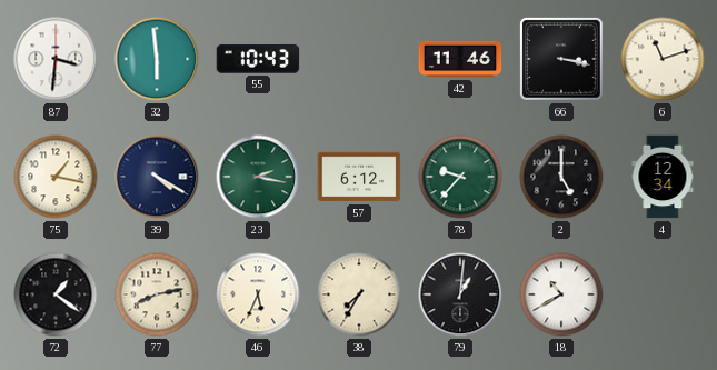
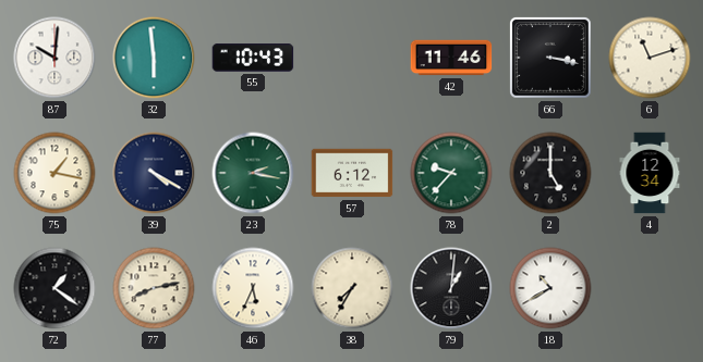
87: 3:31 -> 10:01 (54, 58)
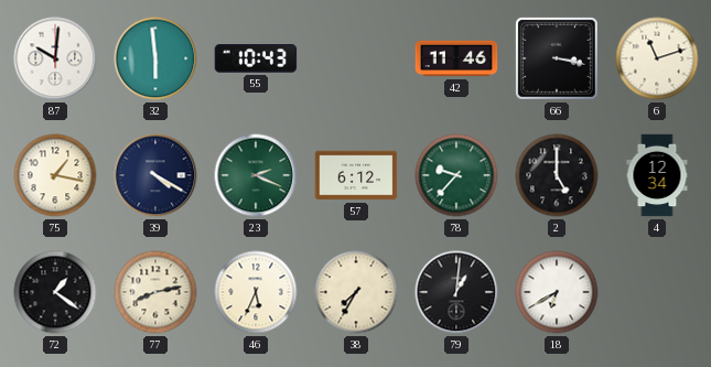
23: 2:17 -> 2:19 (256, 175)
18: 10:40 -> 6:40 (557, 292)
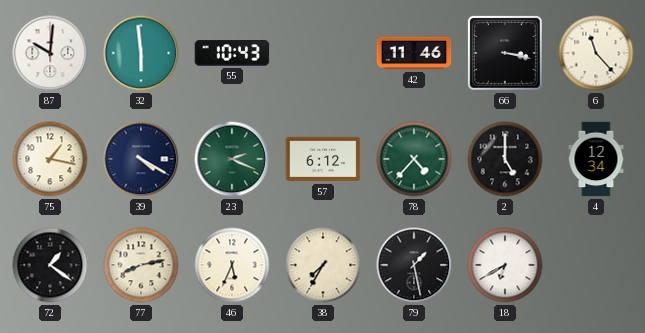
6: 11:12 -> 11:23 (596, 53)
78: 9:37 -> 4:37 (414, 159)
79: 1:01 -> 1:28 (414, 265)
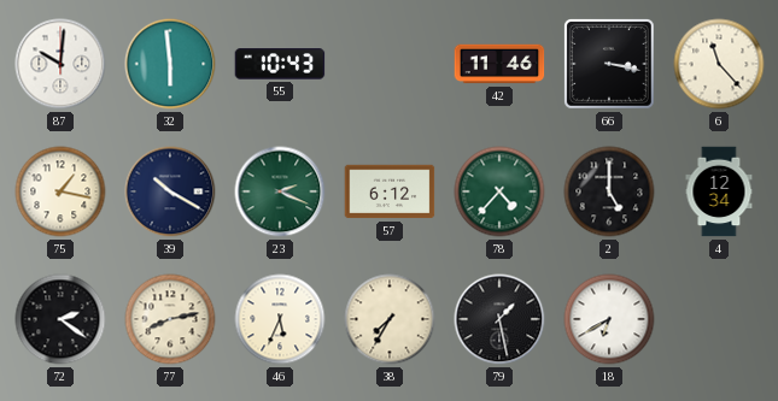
39: 4:20 -> 10:20 (170, 191)
72: 1:21 -> 2:21 (60, 319)
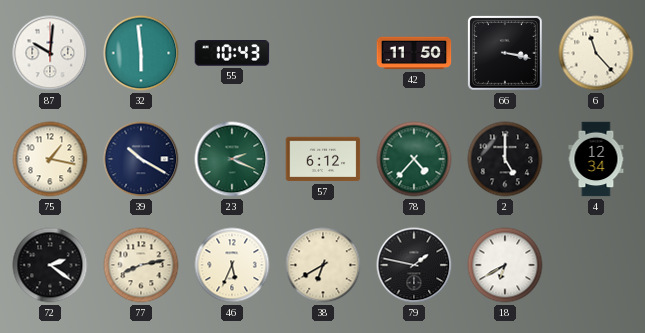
42: 11:46 -> 11:50 (414, 53)
38: 7:35 -> 6:40 (323, 265)
79: 1:28 -> 1:47 (414, 265)
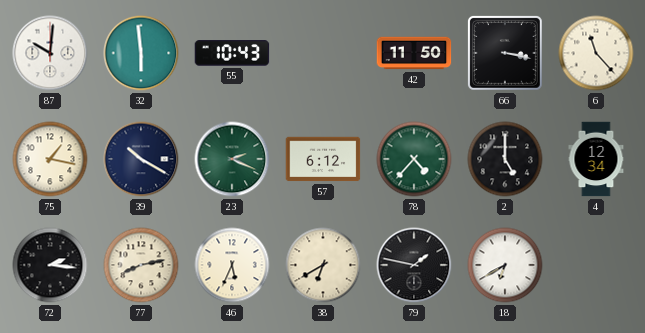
72: 2:21 -> 2:16 (50, 265)
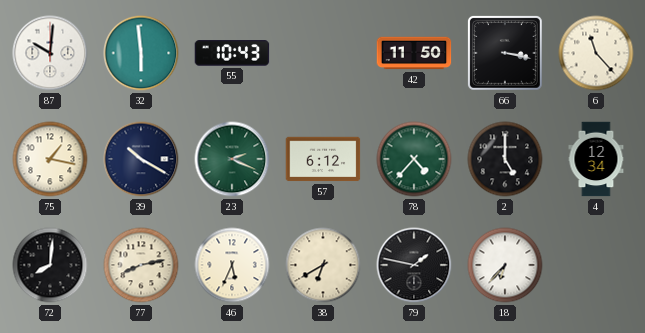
72: 2:16 -> 8:01 (50, 265)
18: 6:40 -> 6:37 (505, 265)
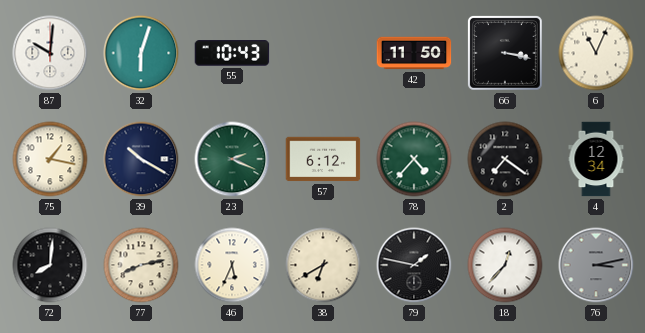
32: 5:59 -> 6:03 (141, 53)
6: 11:23 -> 11:04 (596, 53)
2: 5:00 -> 7:21 (505, 159)
18: 6:37 -> 12:37 (505, 265)
76: none -> 3:13 (596, 265)
